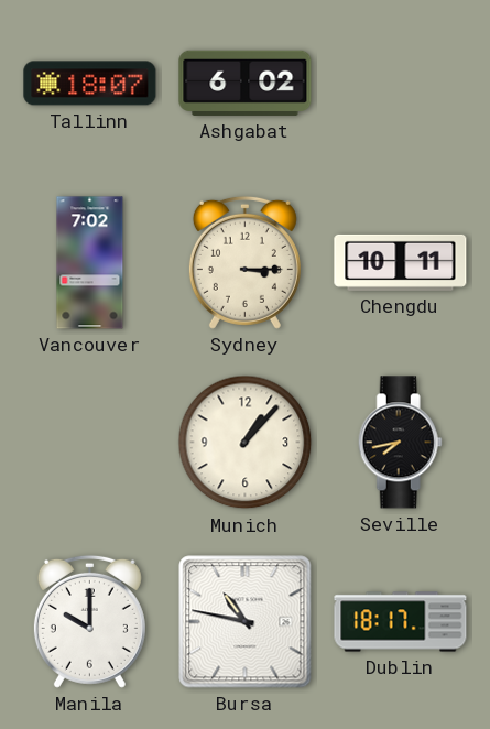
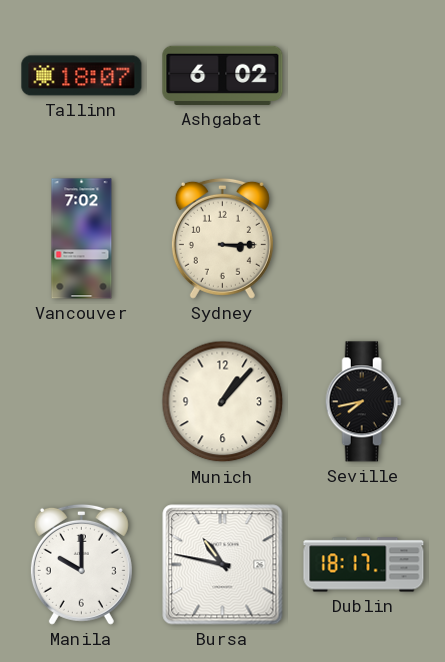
Chengdu: 10:11 -> none (401, 262)
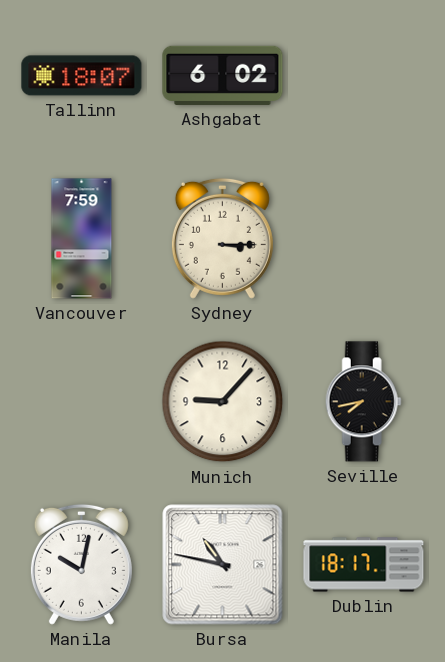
Vancouver: 7:02 -> 7:59 (82, 239)
Munich: 1:07 -> 9:07 (223, 402)
Manila: 10:00 -> 10:02 (81, 564)
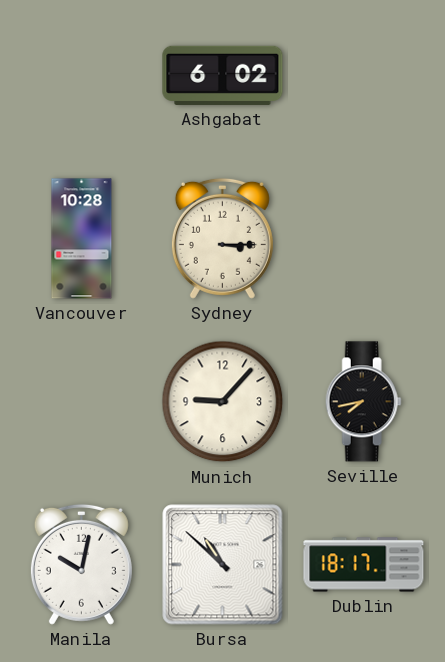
Tallinn: 18:07 -> none (82, 76)
Vancouver: 7:59 -> 10:28 (82, 239)
Bursa: 10:47 -> 10:52 (223, 565)
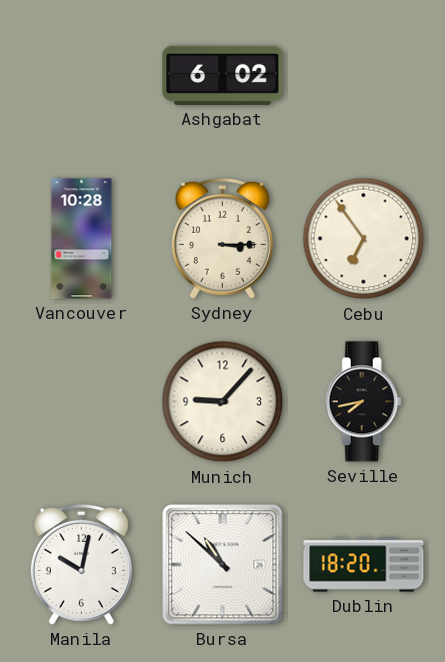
Cebu: none -> 6:54 (364, 239)
Dublin: 18:17 -> 18:20 (364, 565)
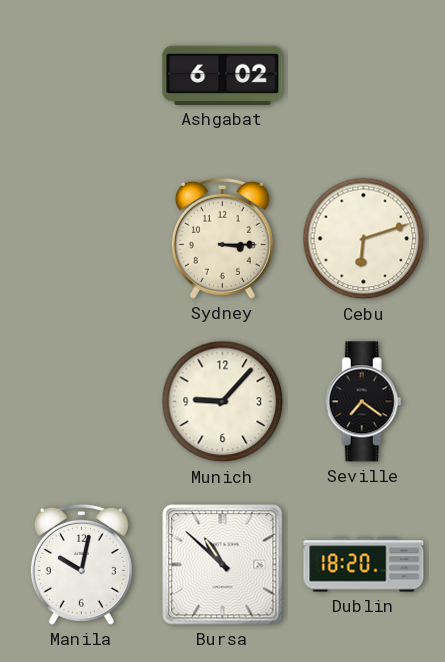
Vancouver: 10:28 -> none (82, 239)
Cebu: 6:54 -> 6:12 (364, 239)
Seville: 7:43 -> 7:21 (363, 402)
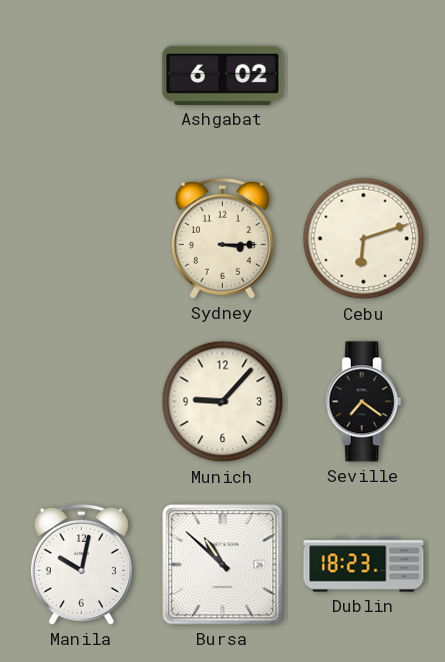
Dublin: 18:20 -> 18:23 (364, 565)
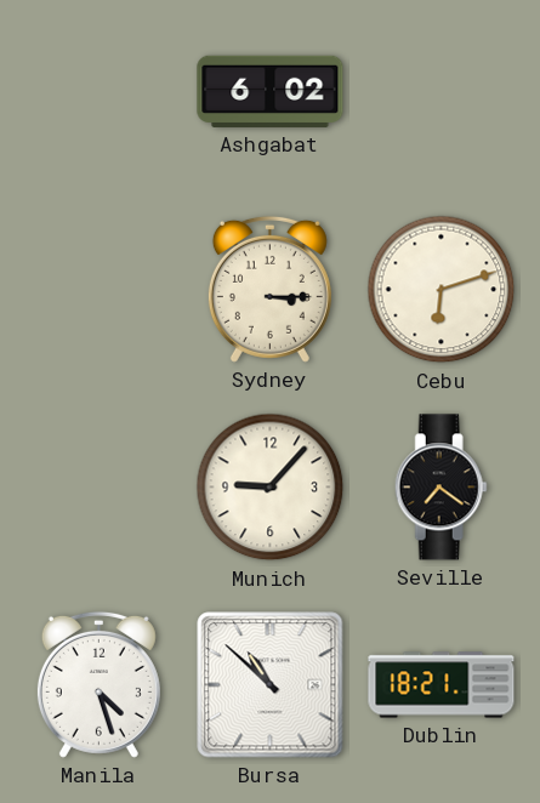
Manila: 10:02 -> 4:27 (98, 684)
Dublin: 18:23 -> 18:21 (442, 685)
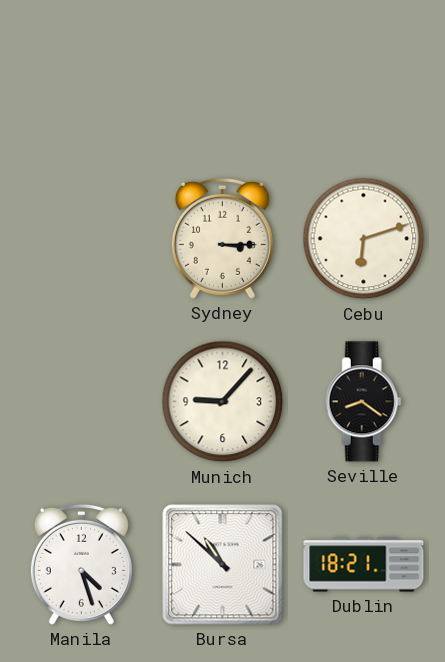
Ashgabat: 6:02 -> none (271, 91)
Seville: 7:21 -> 8:21 (363, 402)
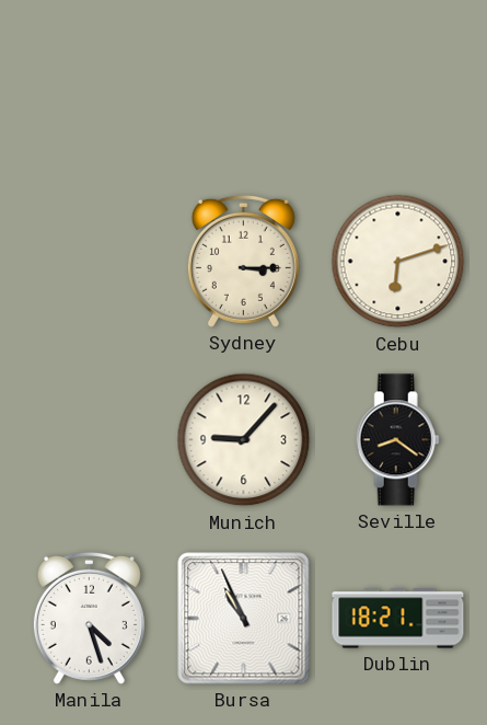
Bursa: 10:52 -> 10:56 (244, 619)
